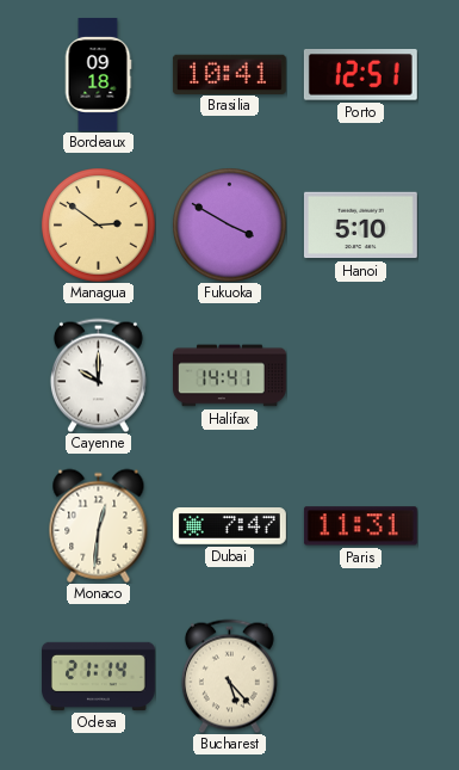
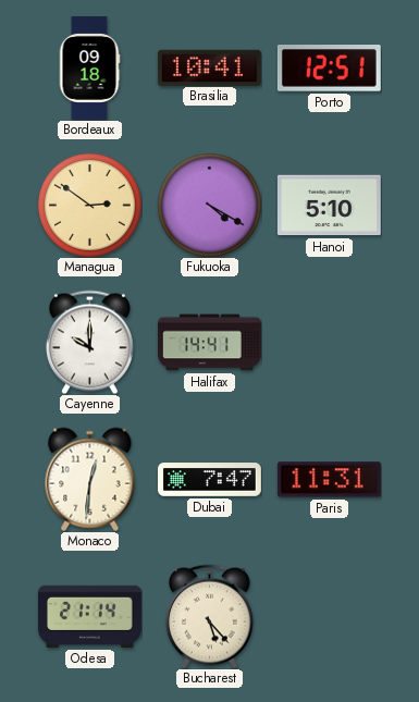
Fukuoka: 3:50 -> 4:20 (209, 205)
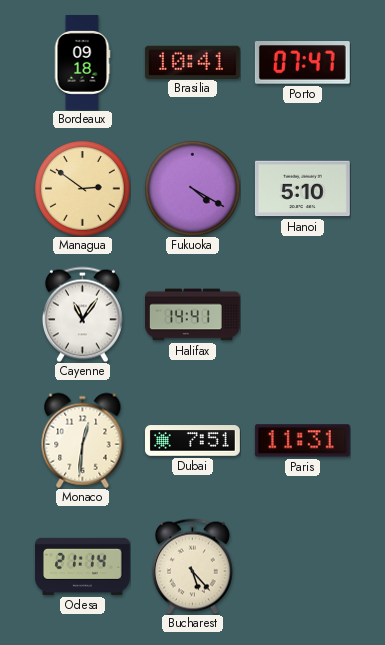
Porto: 12:51 -> 07:47 (302, 63)
Cayenne: 10:00 -> 11:06 (82, 314)
Dubai: 7:47 -> 7:51 (193, 441)
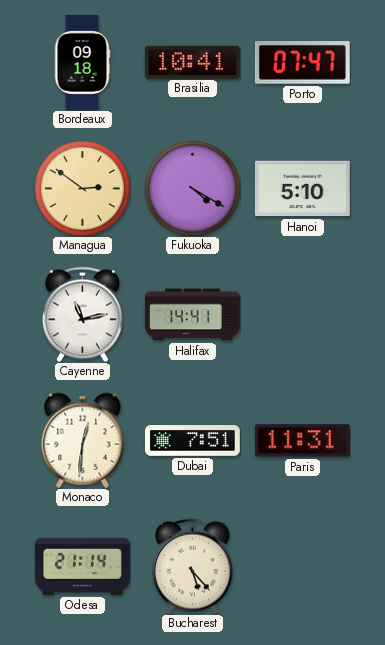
Cayenne: 11:06 -> 11:13 (82, 314)
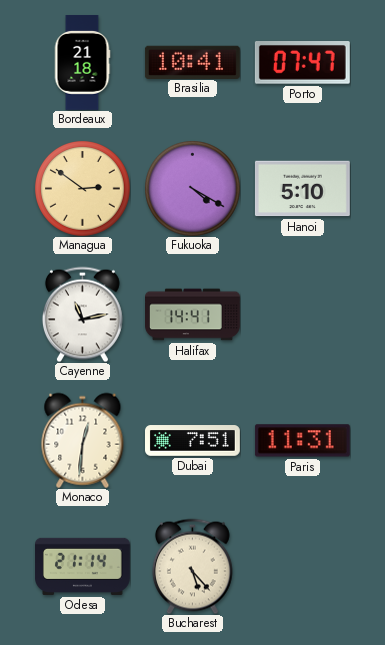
Bordeaux: 09:18 -> 21:18 (82, 63)
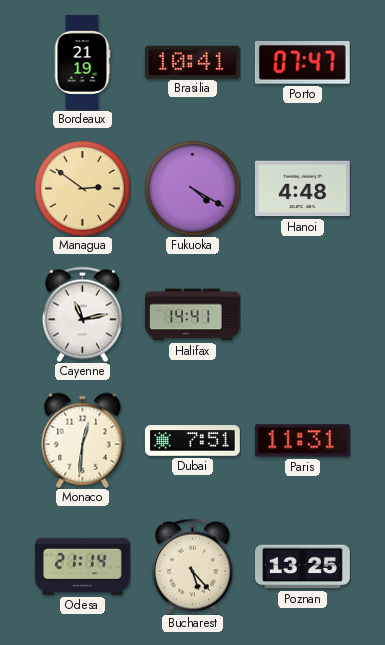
Bordeaux: 21:18 -> 21:19 (82, 63)
Hanoi: 5:10 -> 4:48 (302, 189)
Poznan: none -> 13:25 (303, 567)
